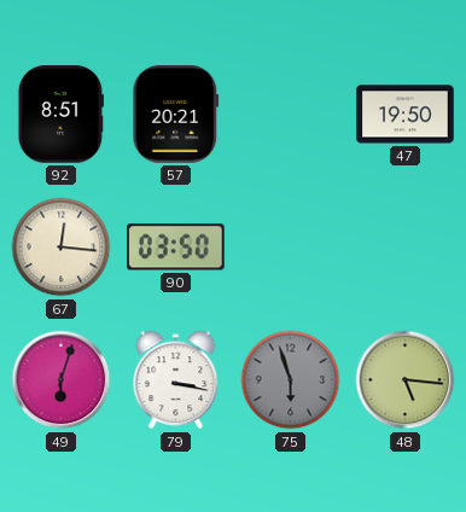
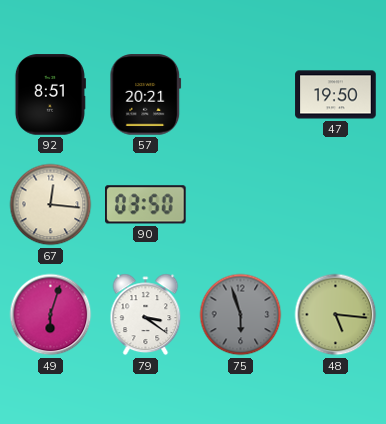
79: 3:17 -> 3:21 (146, 315)
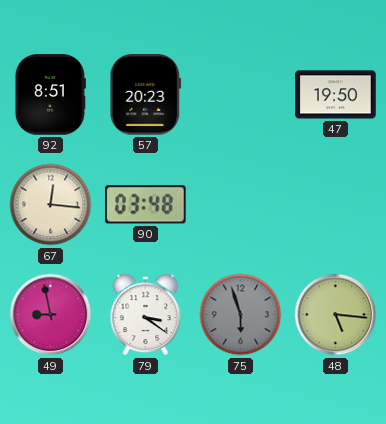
57: 20:21 -> 20:23 (146, 95)
90: 03:50 -> 03:48 (146, 205)
49: 6:03 -> 8:58 (51, 315)
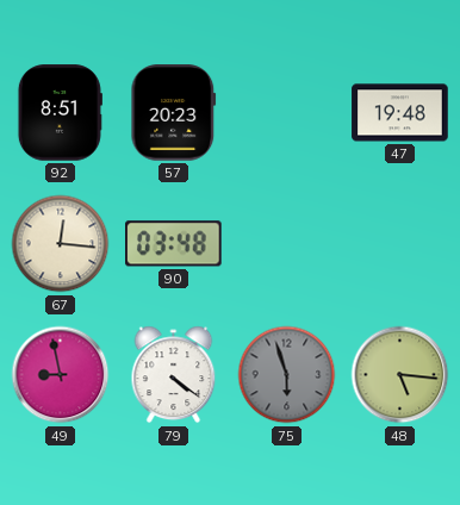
47: 19:50 -> 19:48 (400, 113)
79: 3:21 -> 4:21 (174, 375)
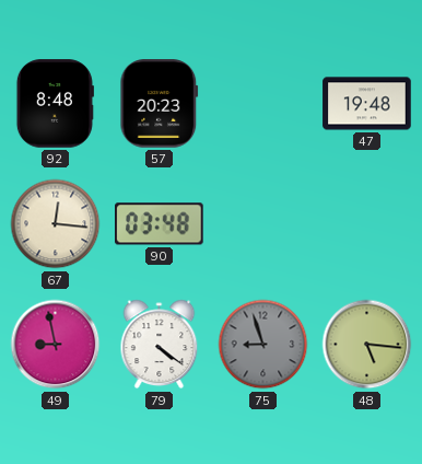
92: 8:51 -> 8:48 (55, 104)
75: 5:57 -> 8:57 (263, 345)
